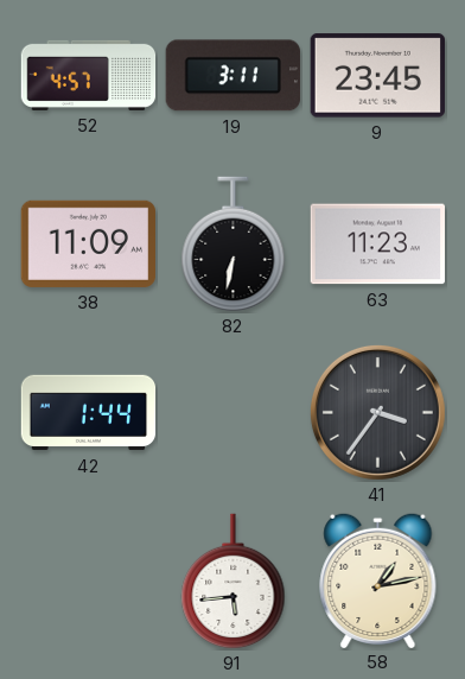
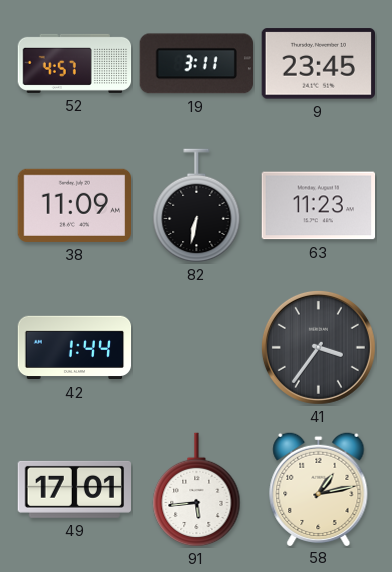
49: none -> 17:01 (74, 489)
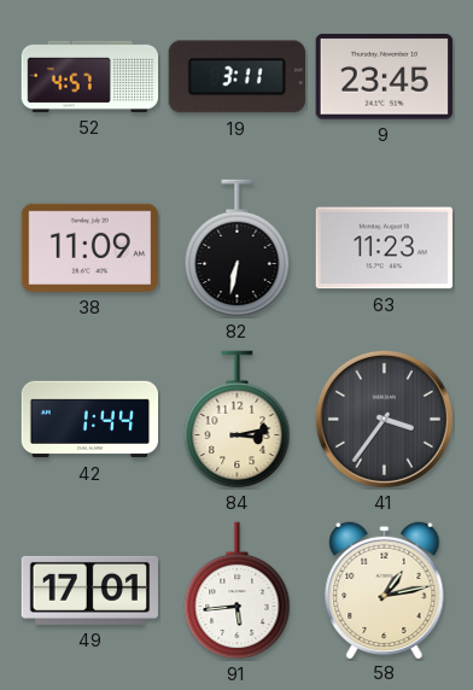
84: none -> 3:13 (238, 420)
